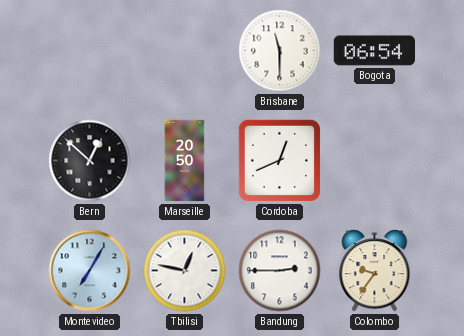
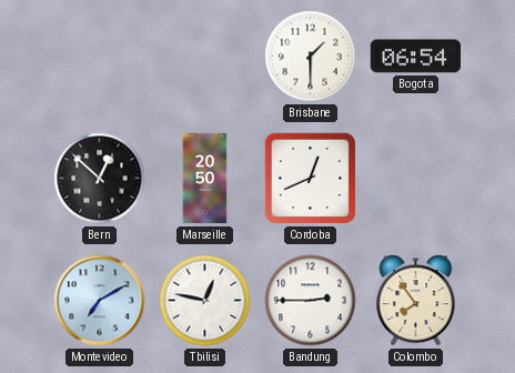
Brisbane: 11:30 -> 1:30 (311, 57)
Montevideo: 7:05 -> 7:10 (100, 301)
Colombo: 9:36 -> 7:54 (416, 301)
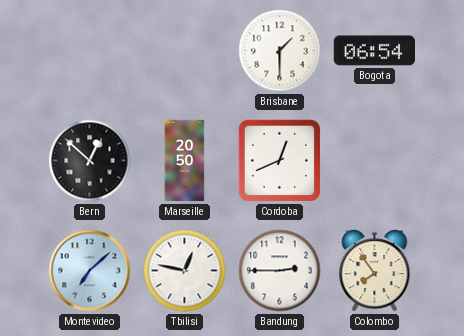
Montevideo: 7:10 -> 7:08 (90, 271)
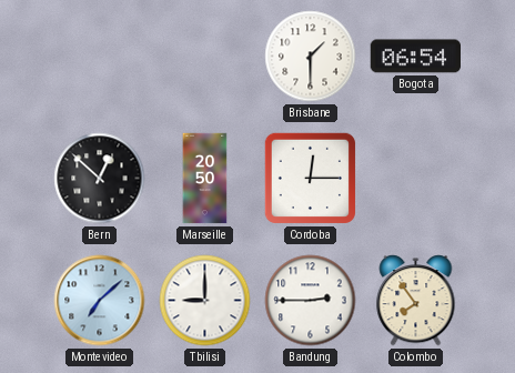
Cordoba: 12:41 -> 12:15 (310, 178)
Tbilisi: 12:47 -> 9:00 (205, 301)
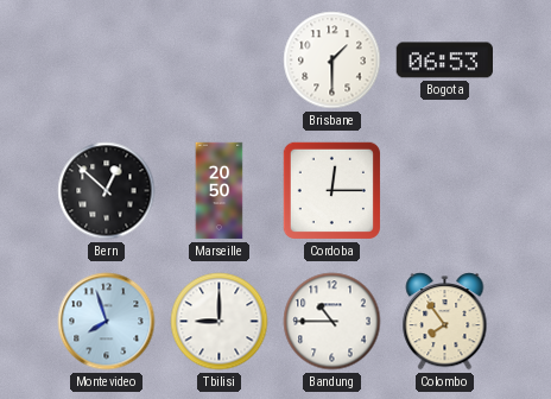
Bogota: 06:54 -> 06:53 (444, 61)
Montevideo: 7:08 -> 7:57 (107, 322)
Bandung: 2:45 -> 10:45 (332, 322)
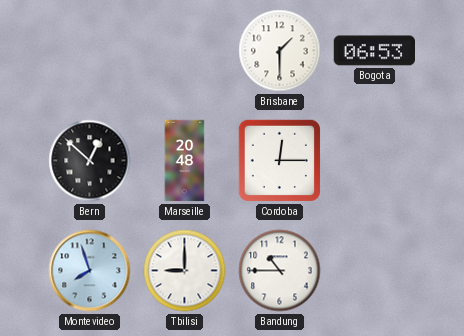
Marseille: 20:50 -> 20:48 (185, 161)
Colombo: 7:54 -> none (445, 322)
